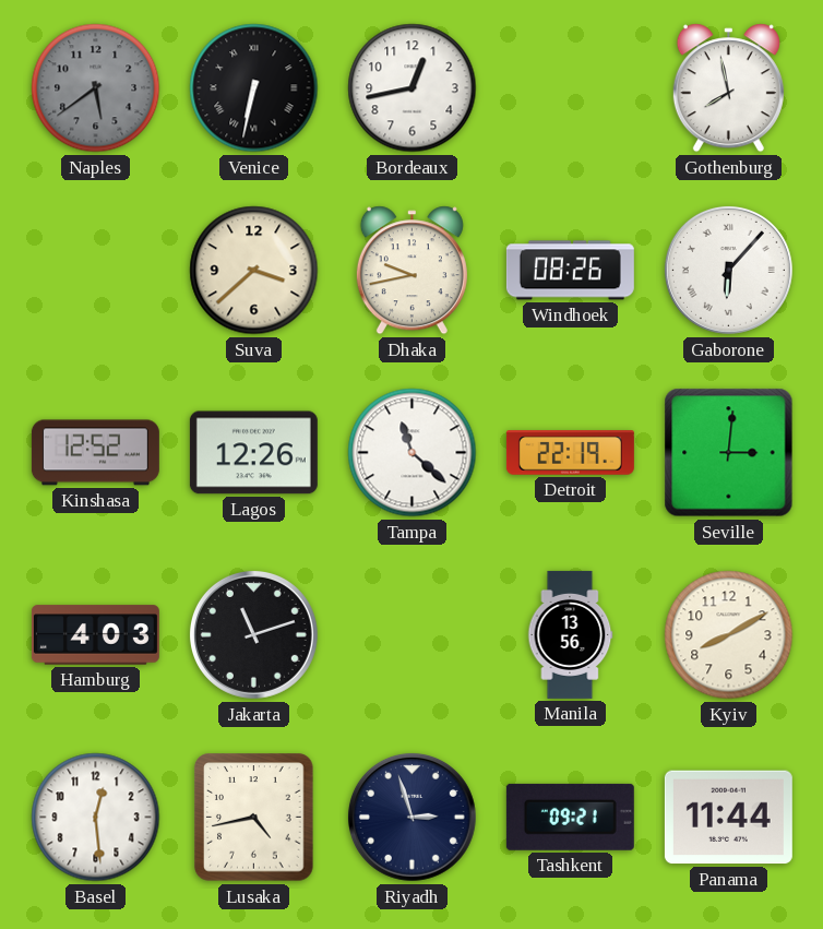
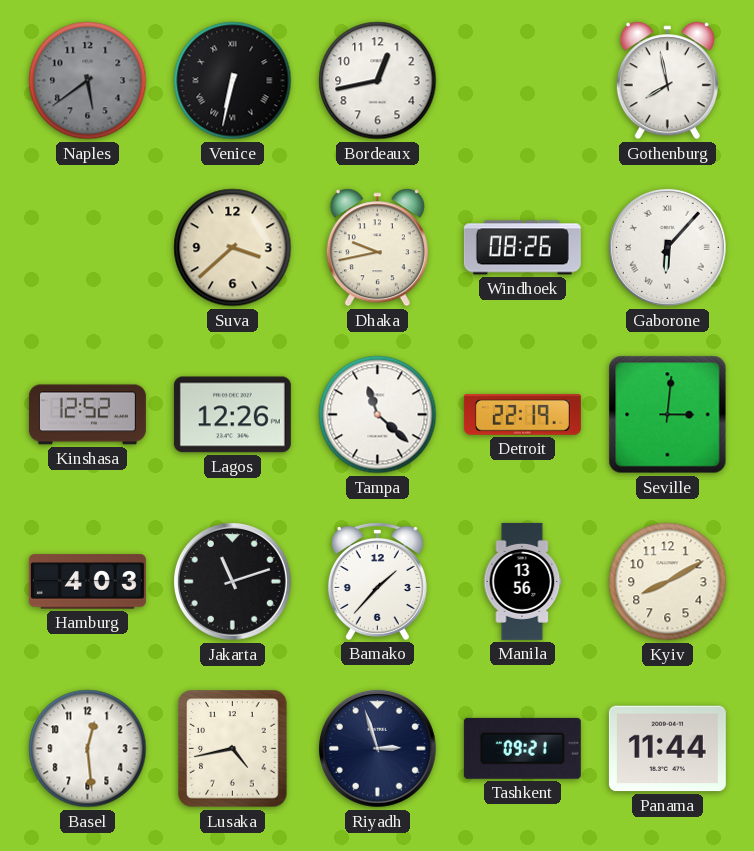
Bamako: none -> 1:37 (377, 582)
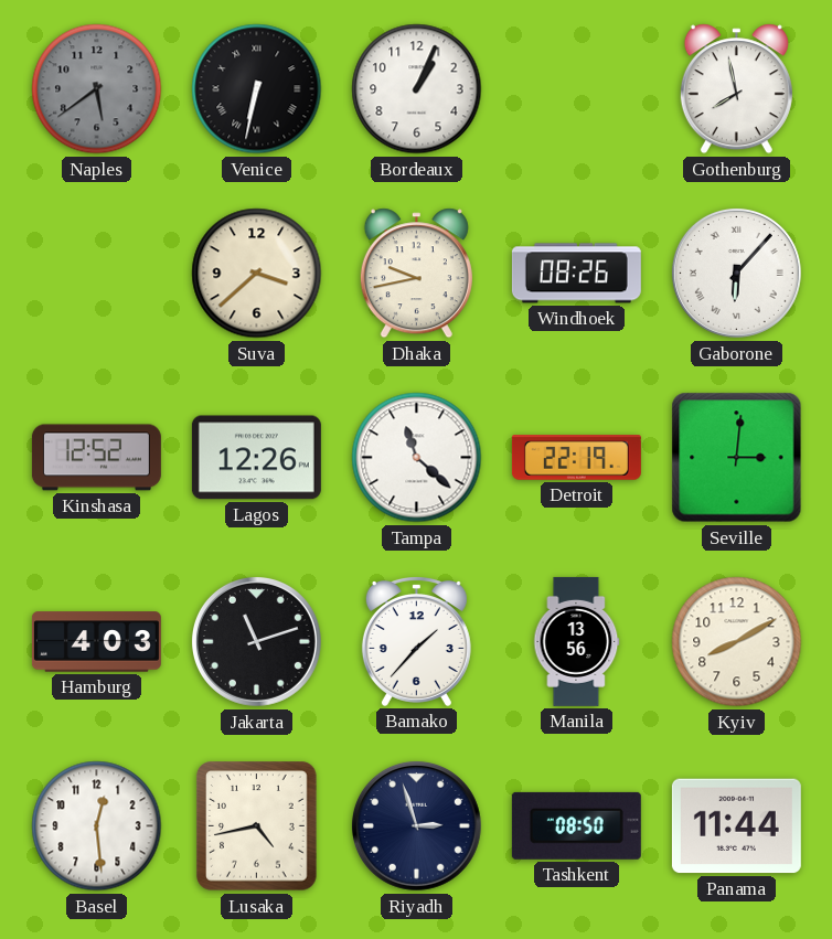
Bordeaux: 12:43 -> 1:04 (417, 89)
Tashkent: 09:21 -> 08:50 (576, 825)
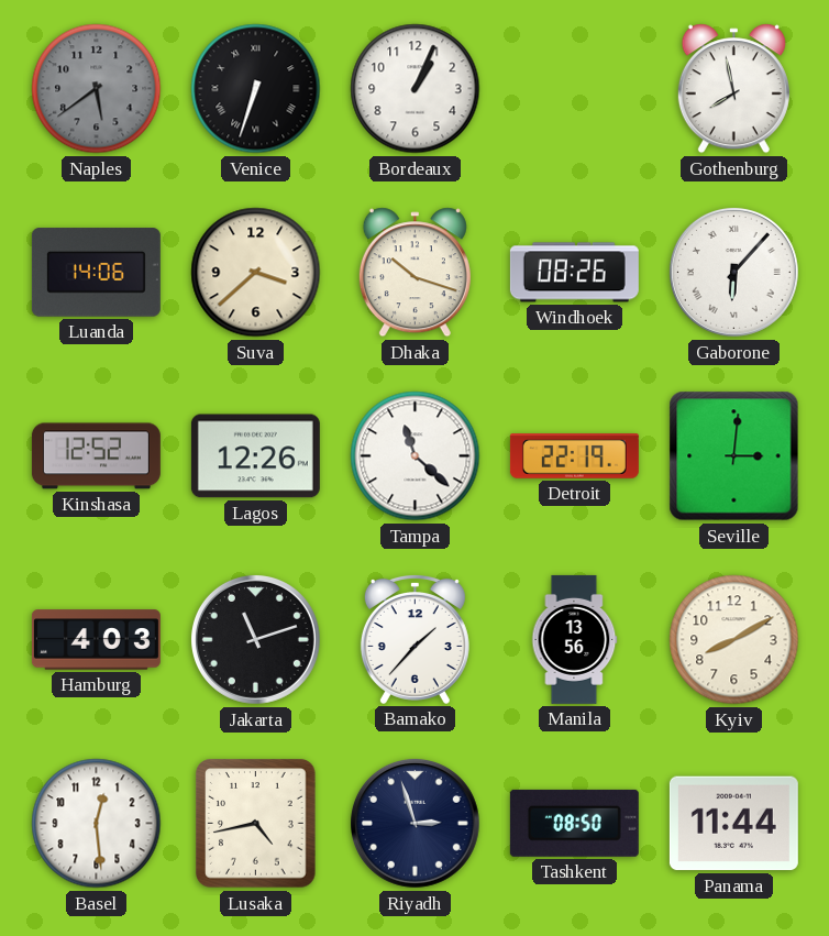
Venice: 6:32 -> 6:33 (256, 89)
Luanda: none -> 14:06 (96, 273)
Dhaka: 9:43 -> 10:18 (414, 273)
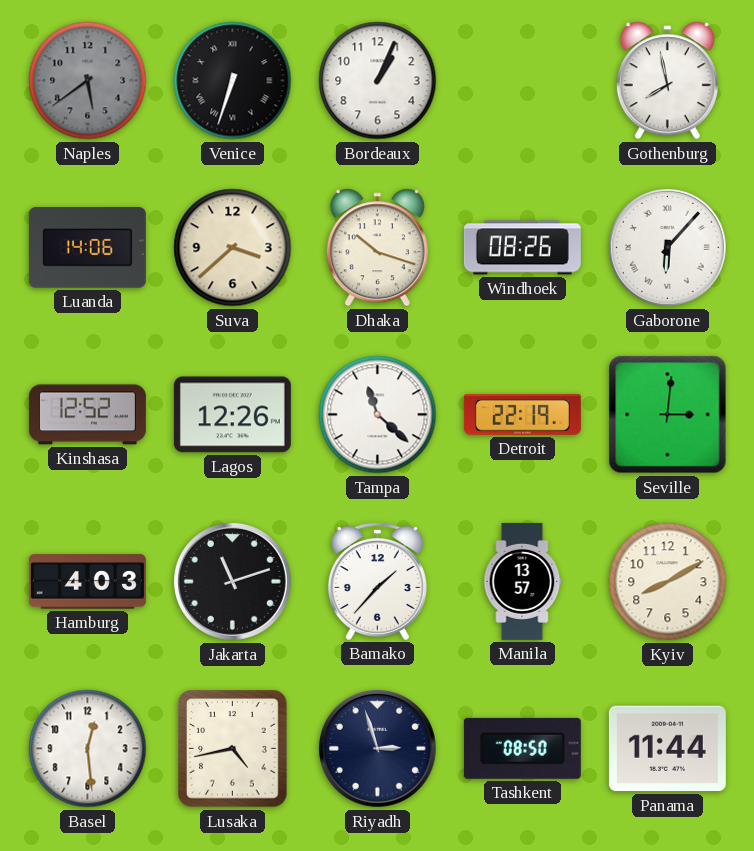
Manila: 13:56 -> 13:57 (522, 581)
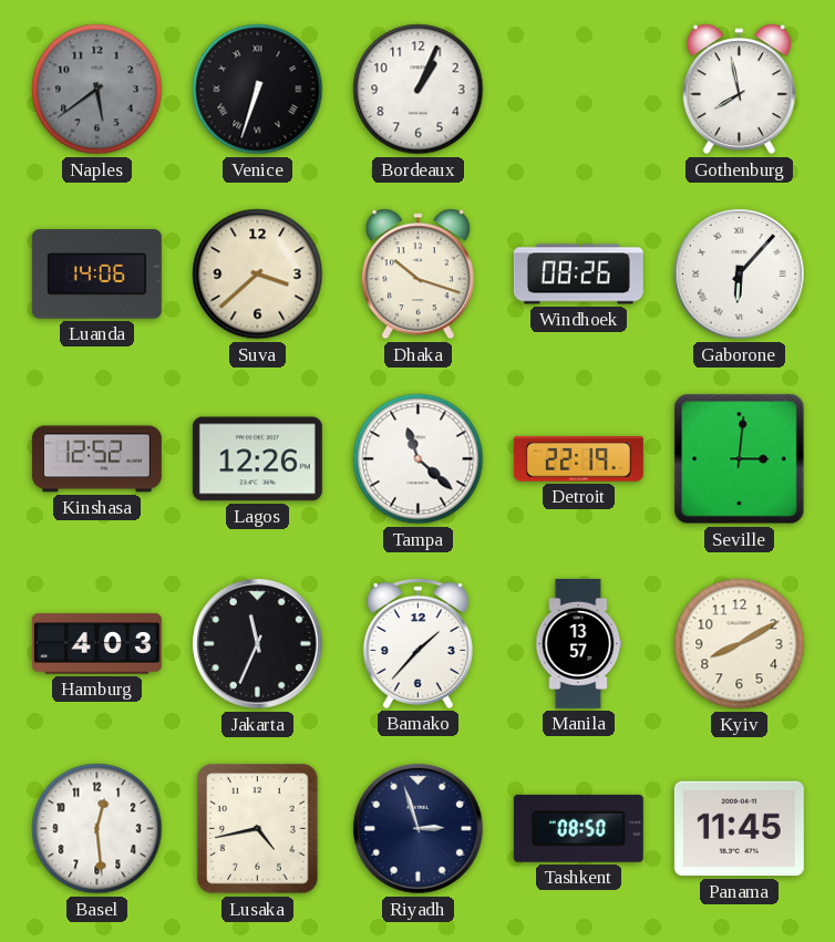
Jakarta: 11:12 -> 11:34 (257, 643)
Panama: 11:44 -> 11:45 (739, 829)
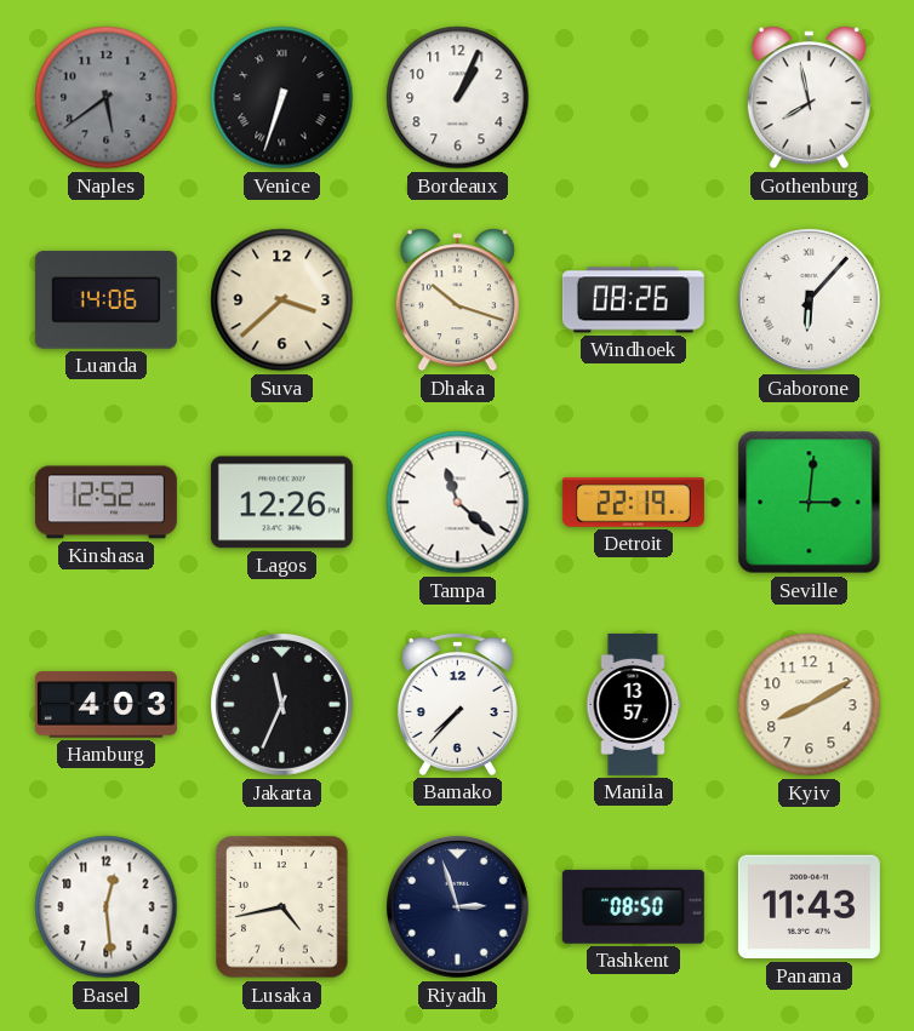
Bamako: 1:37 -> 7:37 (457, 705)
Panama: 11:45 -> 11:43 (809, 907)
